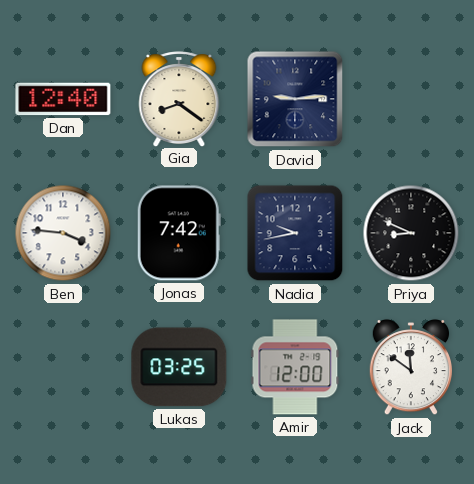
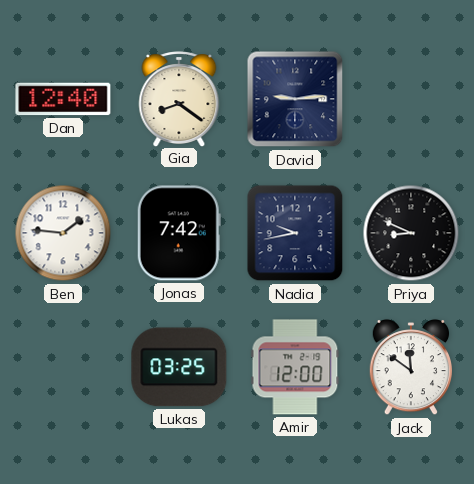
Ben: 3:46 -> 1:46 (63, 233)
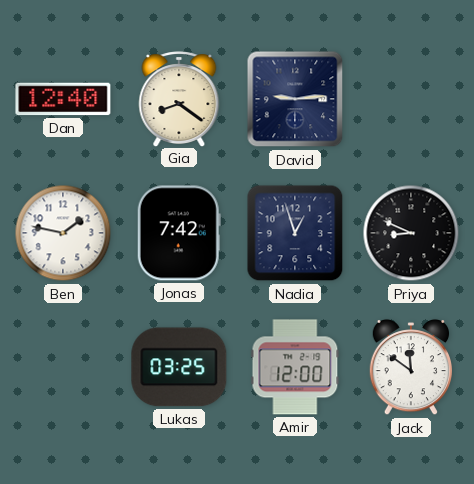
Ben: 1:46 -> 1:47 (63, 233)
Nadia: 9:43 -> 12:57 (295, 233)
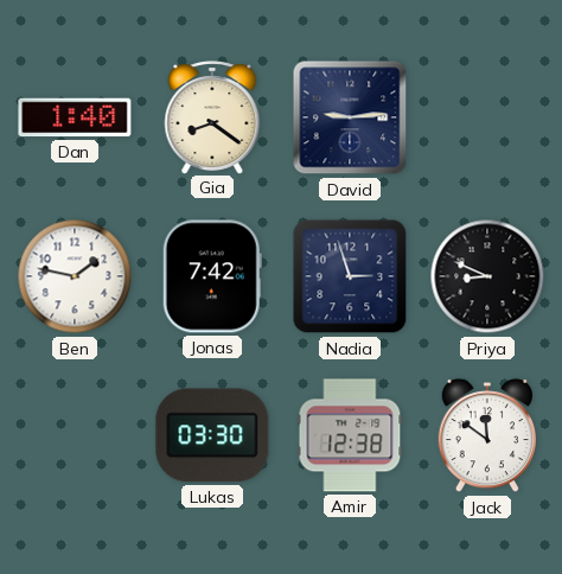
Dan: 12:40 -> 1:40 (75, 117)
Nadia: 12:57 -> 2:57 (350, 276)
Lukas: 03:25 -> 03:30 (212, 435)
Amir: 12:00 -> 12:38 (350, 435)
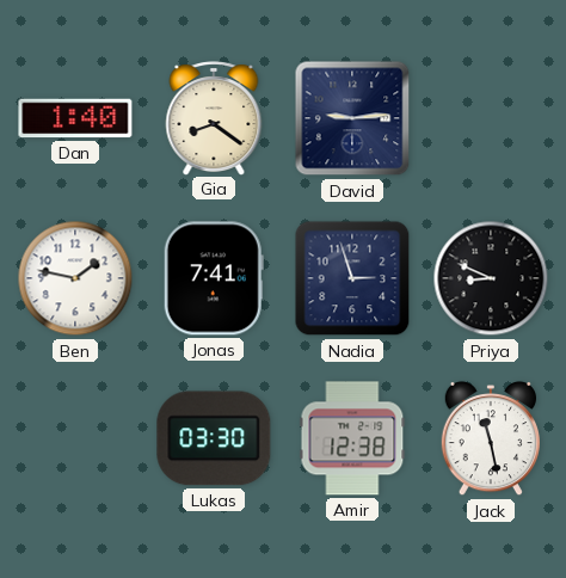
Jonas: 7:42 -> 7:41 (214, 278)
Jack: 11:51 -> 11:28 (490, 438)
